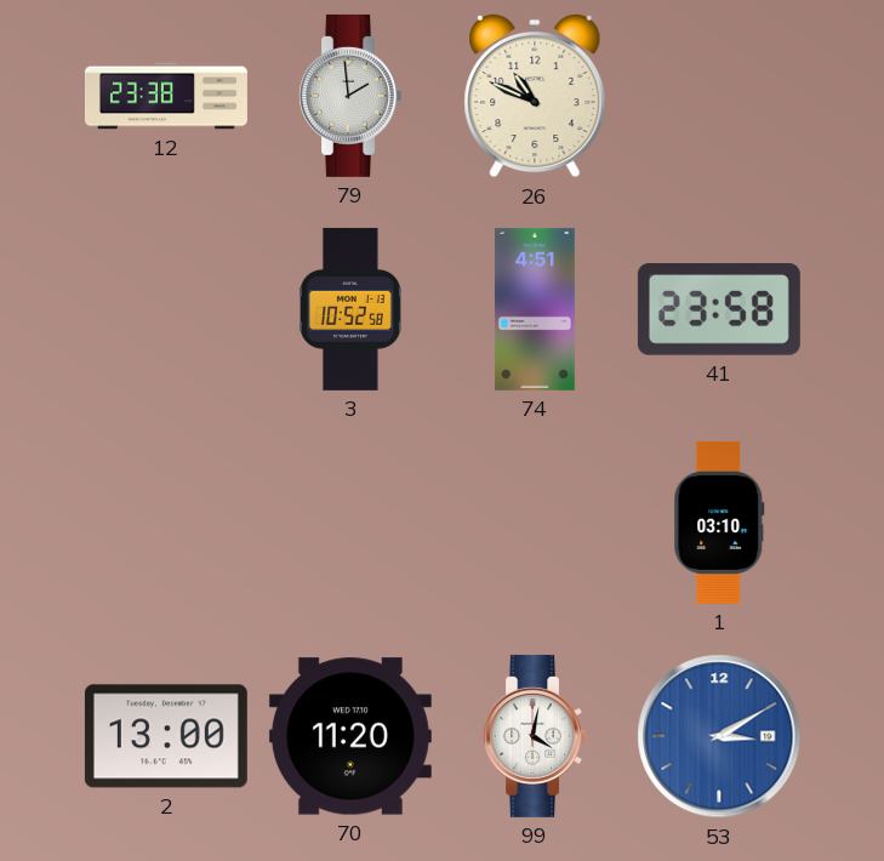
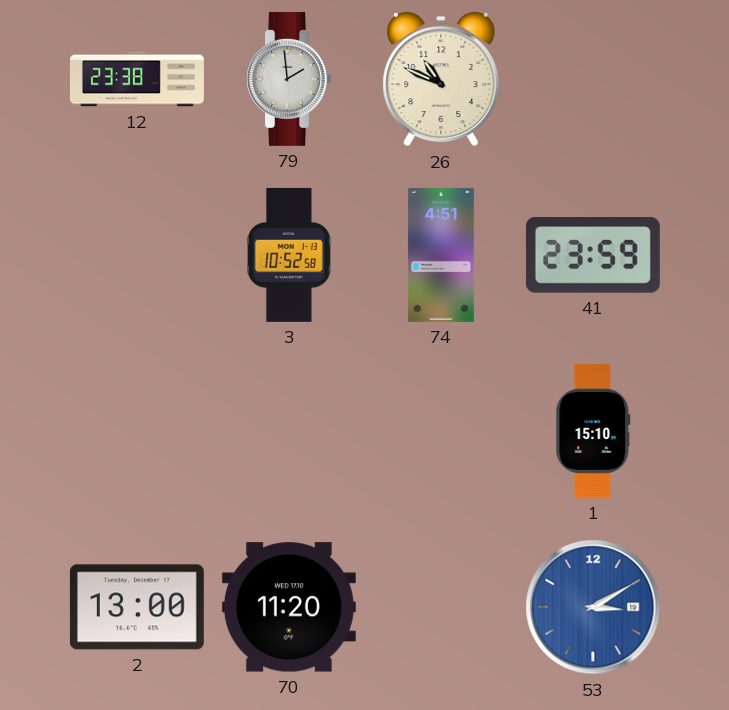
41: 23:58 -> 23:59 (593, 255)
1: 03:10 -> 15:10 (593, 431)
99: 4:02 -> none (534, 736)
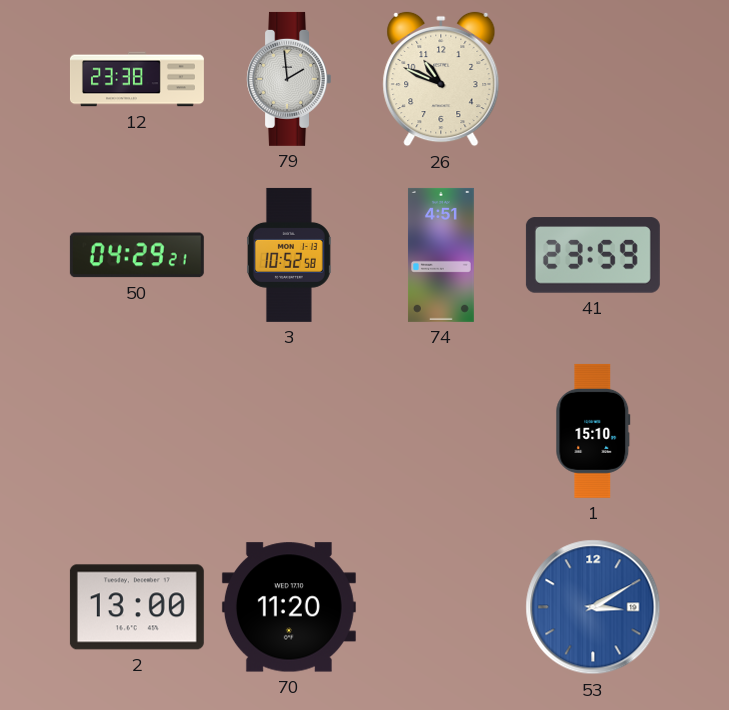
50: none -> 04:29 (137, 255)
